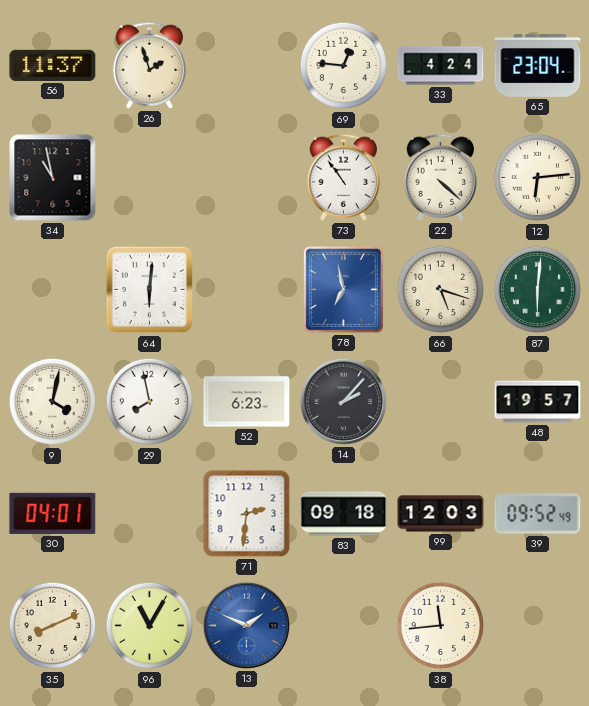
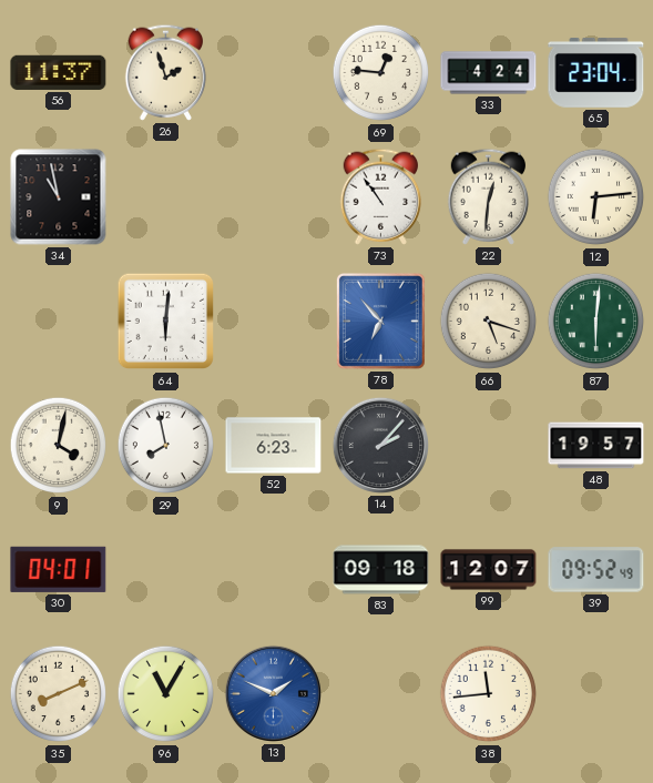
22: 4:22 -> 12:31 (489, 196)
78: 6:58 -> 6:53 (380, 321)
71: 2:31 -> none (247, 514)
99: 12:03 -> 12:07 (489, 570)
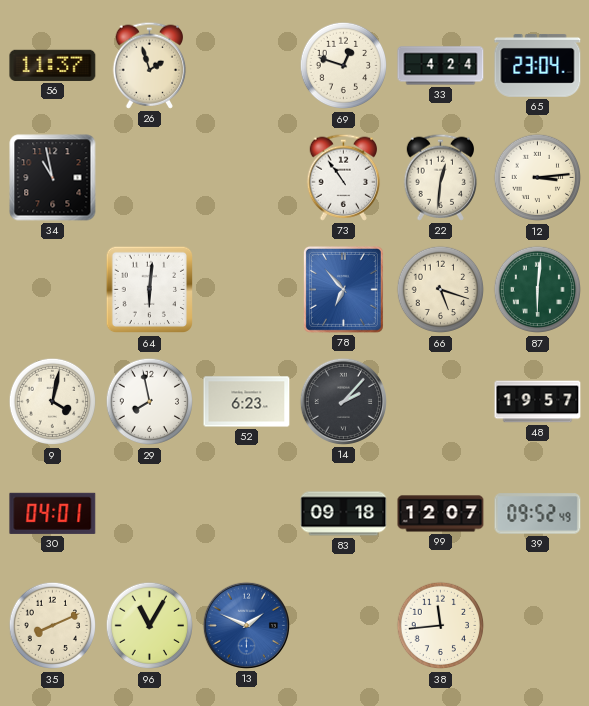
69: 12:46 -> 12:48 (344, 66)
12: 6:14 -> 3:14 (538, 178)
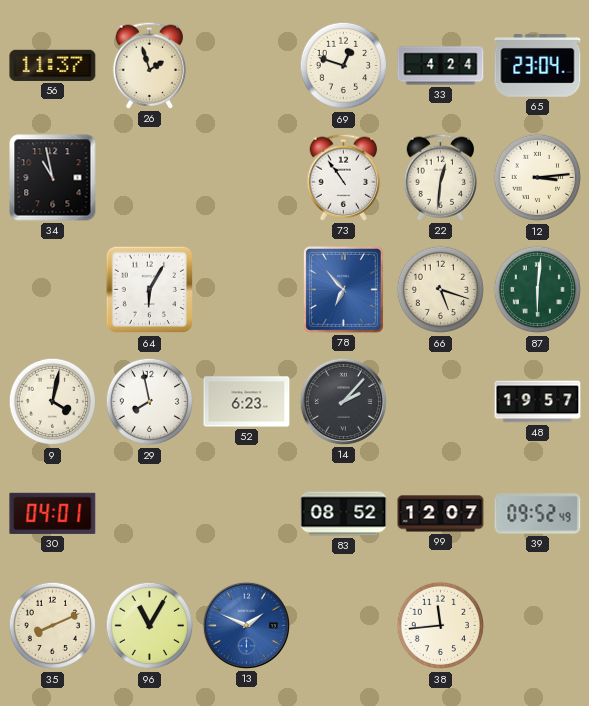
64: 6:01 -> 6:05 (150, 290)
83: 09:18 -> 08:52 (344, 514)
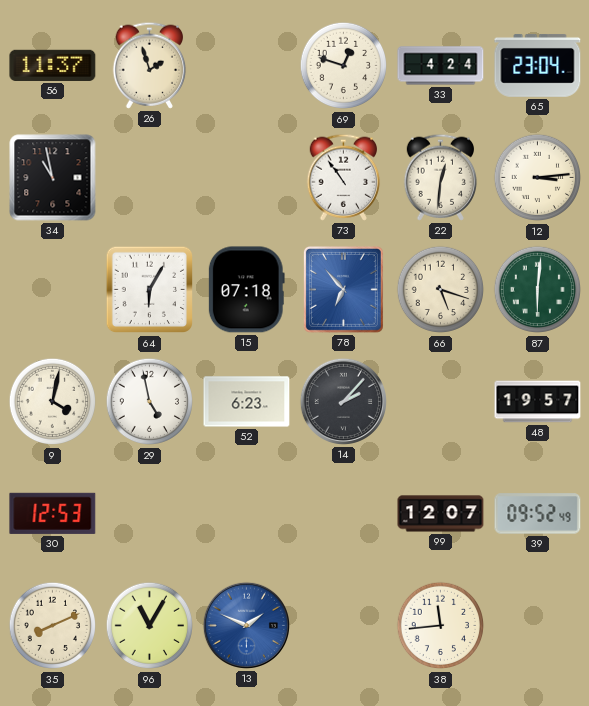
15: none -> 07:18 (246, 290)
29: 7:58 -> 4:58 (150, 402)
30: 04:01 -> 12:53 (53, 513)
83: 08:52 -> none (344, 514)
